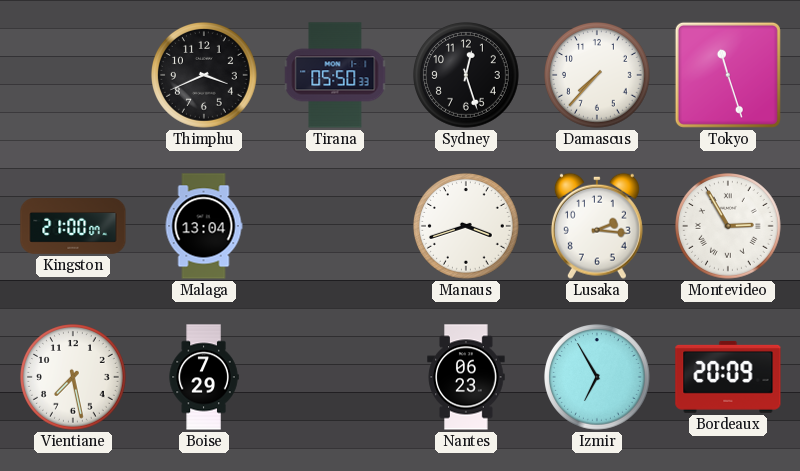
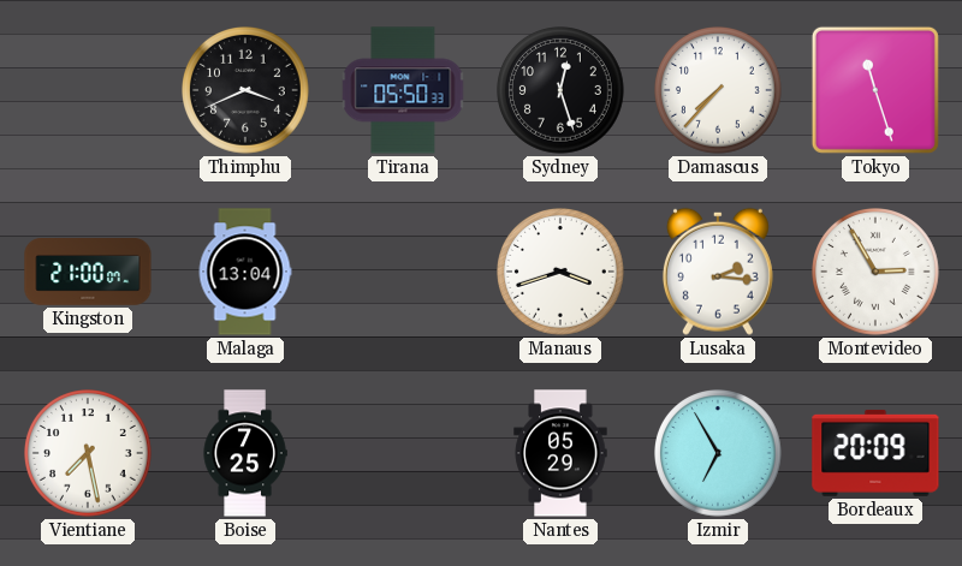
Boise: 7:29 -> 7:25 (245, 453)
Nantes: 06:23 -> 05:29 (560, 453)
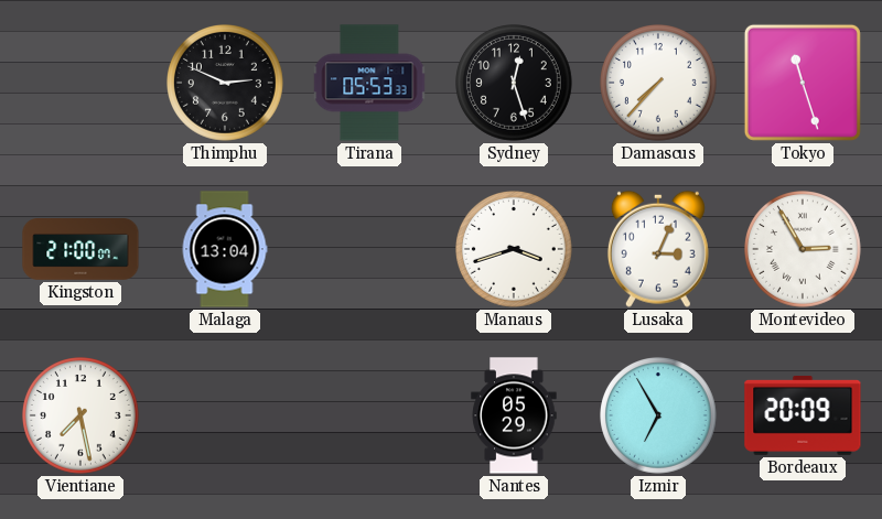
Thimphu: 3:41 -> 2:49 (226, 84)
Tirana: 05:50 -> 05:53 (369, 83)
Lusaka: 2:16 -> 3:04 (658, 249)
Boise: 7:25 -> none (245, 453)
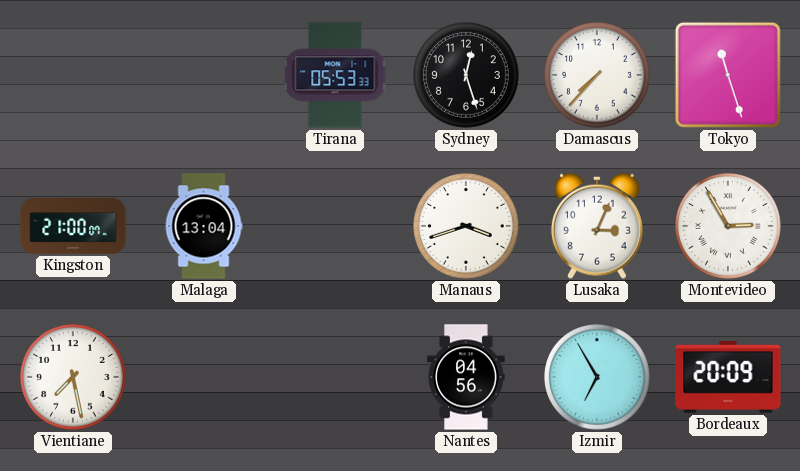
Thimphu: 2:49 -> none (226, 84)
Nantes: 05:29 -> 04:56 (466, 377)
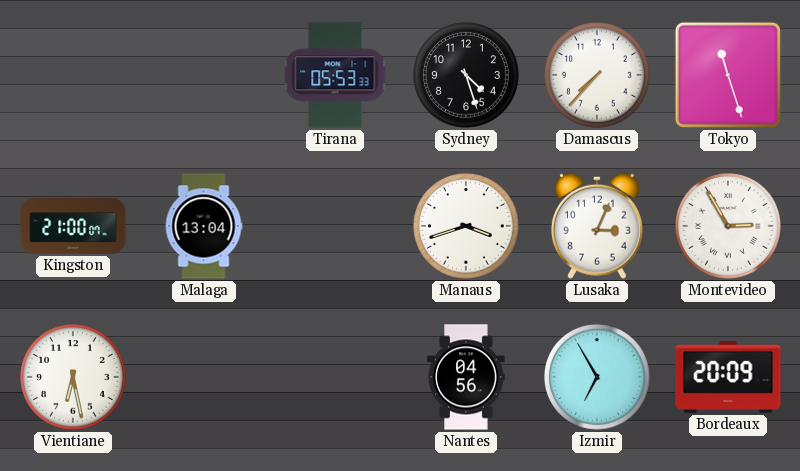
Sydney: 12:27 -> 4:27 (467, 76)
Vientiane: 7:28 -> 6:28 (74, 378)
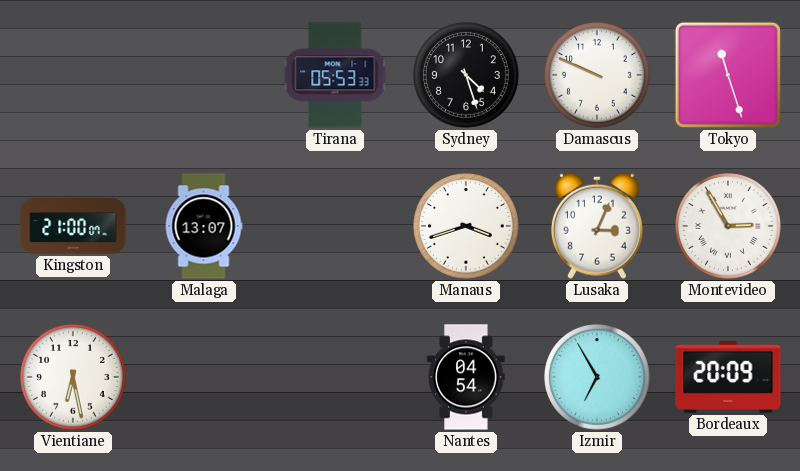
Damascus: 7:37 -> 9:49 (598, 76)
Malaga: 13:04 -> 13:07 (204, 226)
Nantes: 04:56 -> 04:54 (466, 377)
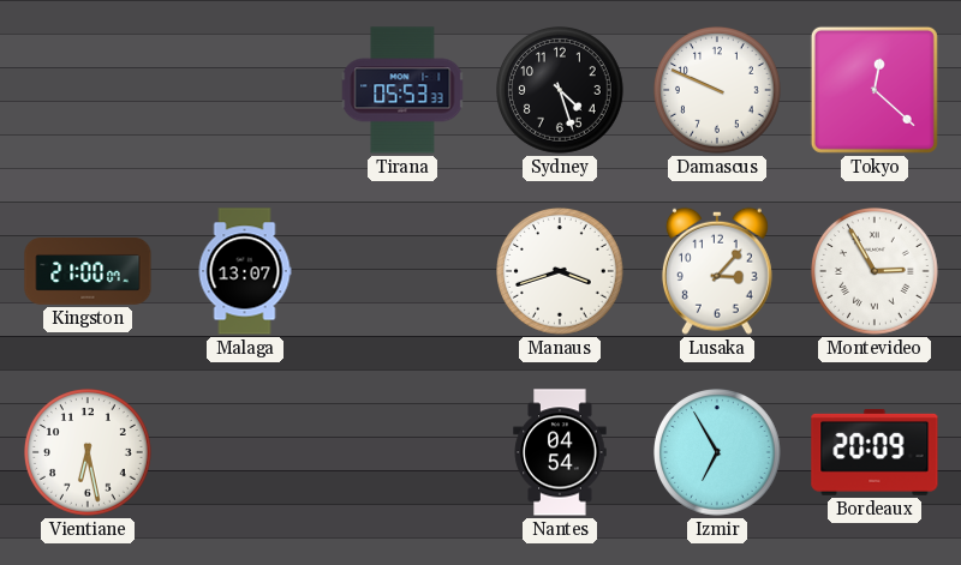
Tokyo: 11:27 -> 12:22 (875, 90)
Lusaka: 3:04 -> 3:07 (717, 271)
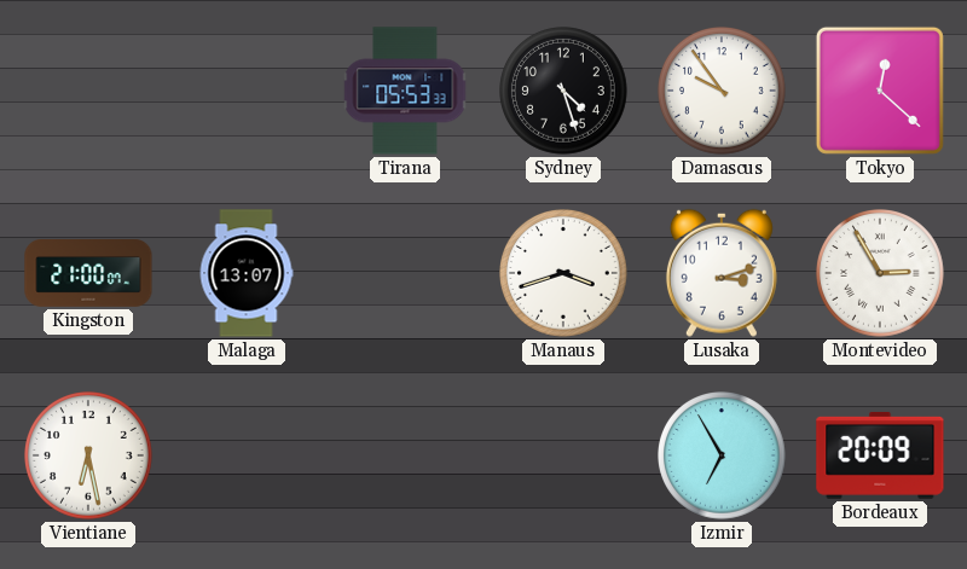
Damascus: 9:49 -> 9:54 (723, 92)
Lusaka: 3:07 -> 3:12 (722, 273)
Nantes: 04:54 -> none (560, 452)
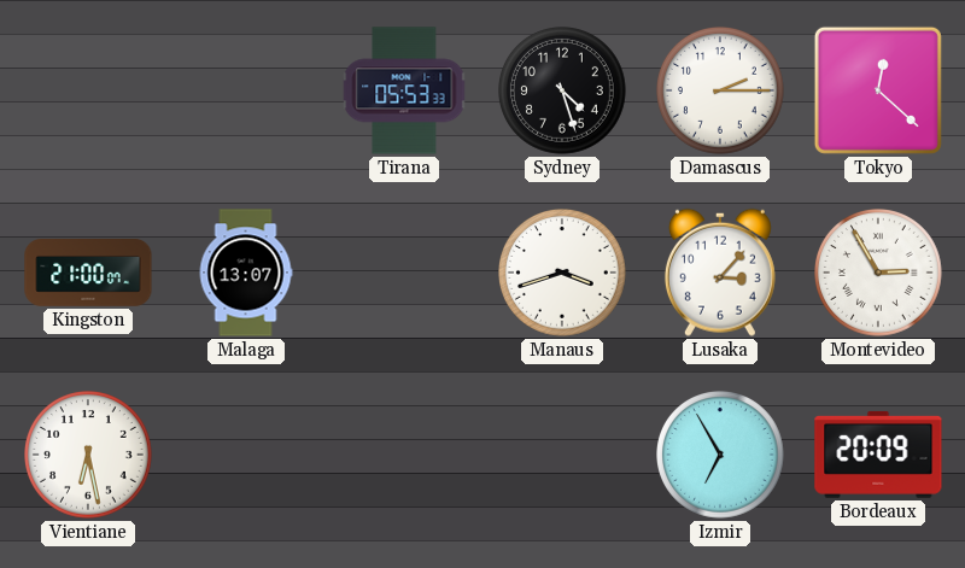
Damascus: 9:54 -> 2:15 (721, 92)
Lusaka: 3:12 -> 3:07 (720, 273)
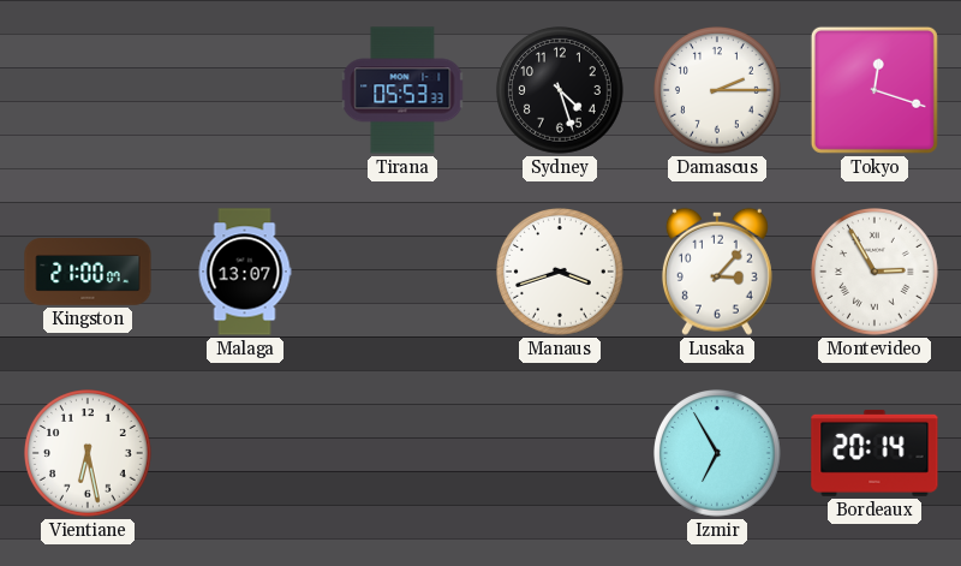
Tokyo: 12:22 -> 12:18 (875, 90)
Bordeaux: 20:09 -> 20:14 (875, 453)
